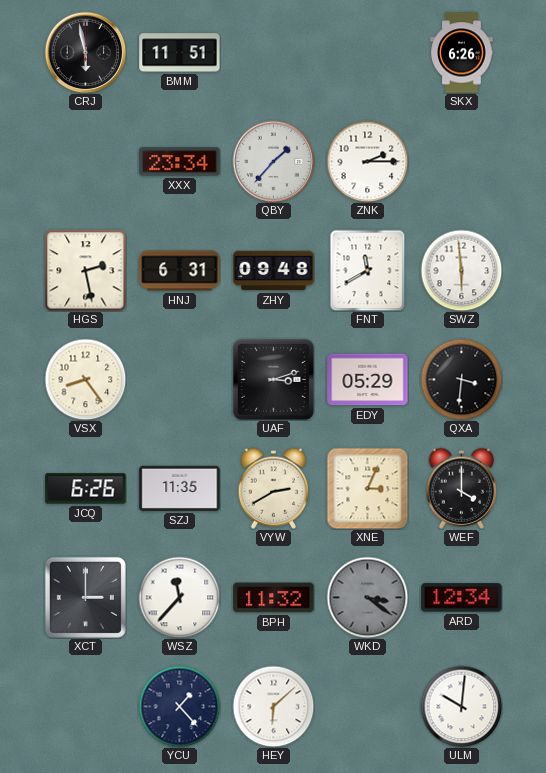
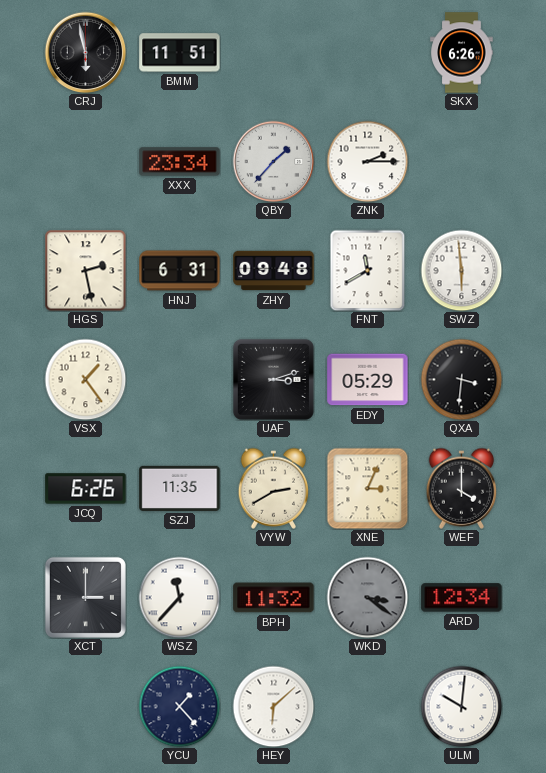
VSX: 8:24 -> 1:24 (85, 379)
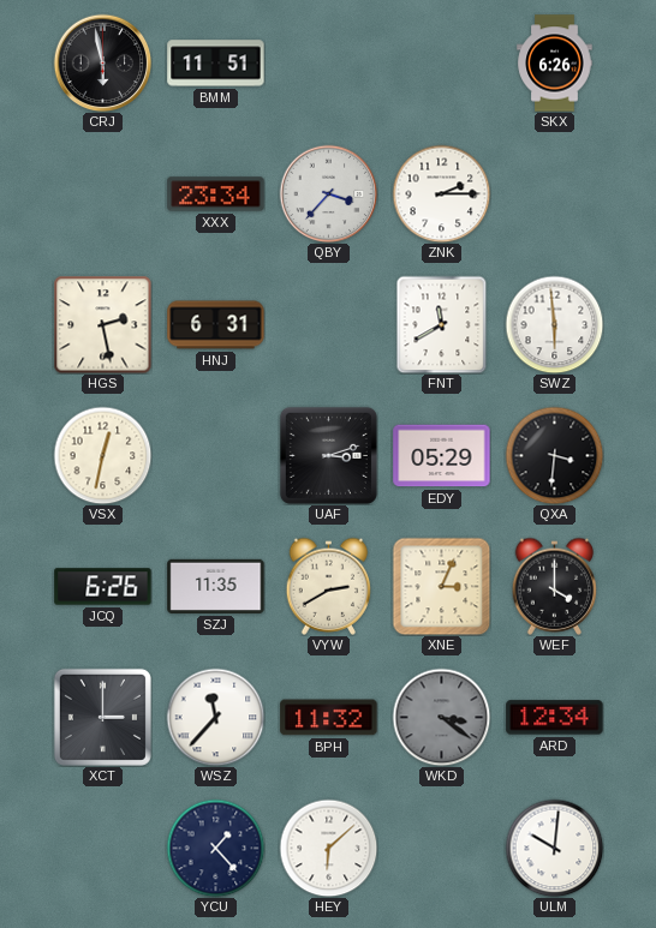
QBY: 1:37 -> 3:37 (328, 193)
ZHY: 09:48 -> none (274, 271)
VSX: 1:24 -> 12:32 (102, 455)
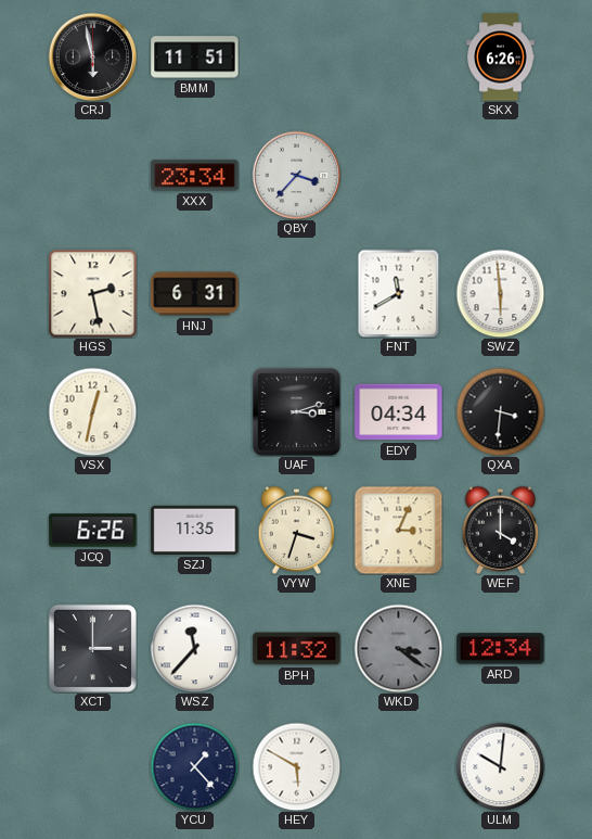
ZNK: 2:15 -> none (441, 193)
EDY: 05:29 -> 04:34 (399, 412)
VYW: 2:40 -> 3:33 (297, 530)
HEY: 6:08 -> 5:50 (296, 766)
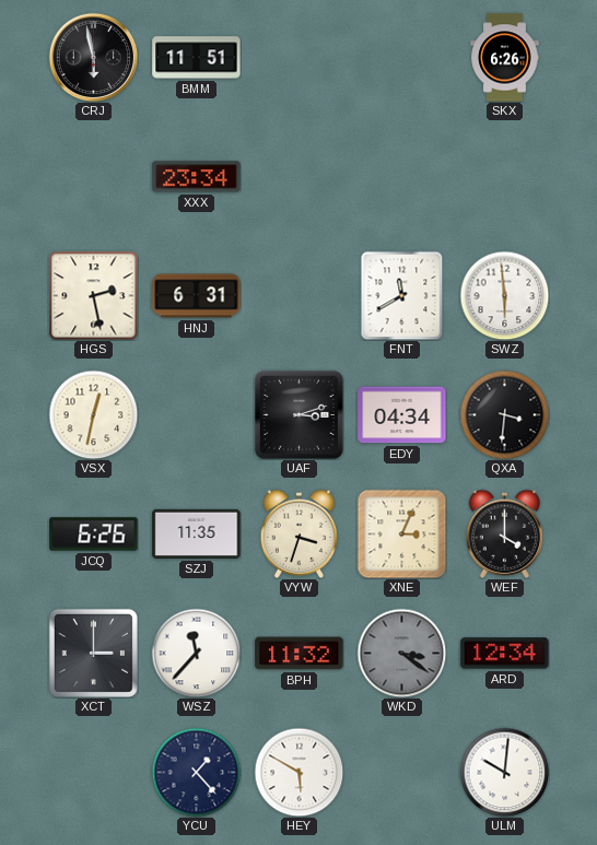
QBY: 3:37 -> none (296, 175)
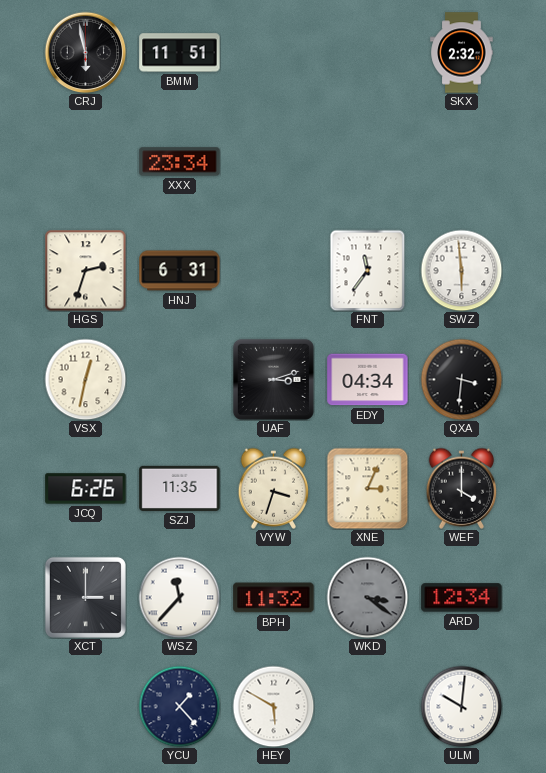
SKX: 6:26 -> 2:32 (462, 53)
HGS: 2:28 -> 2:33 (85, 270)
FNT: 11:40 -> 11:36 (368, 270)
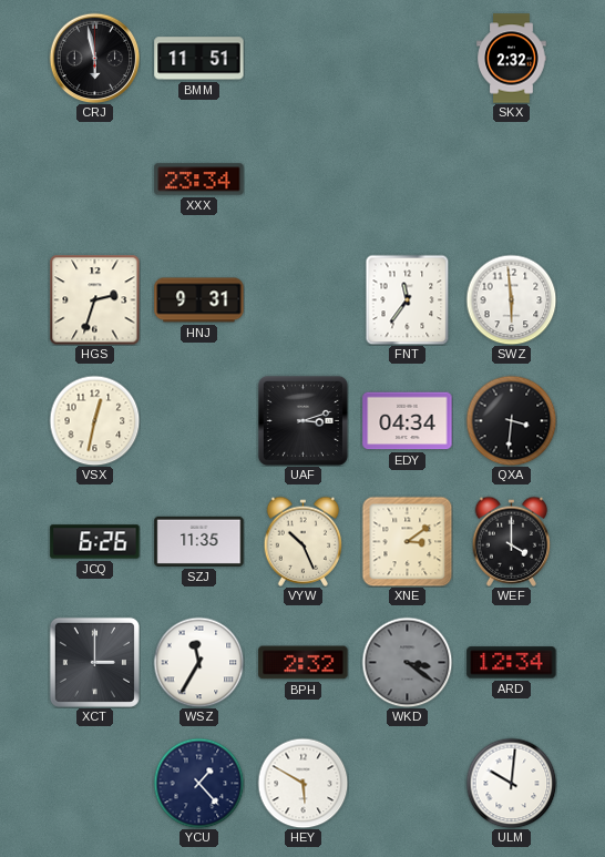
HNJ: 6:31 -> 9:31 (199, 300)
VYW: 3:33 -> 10:26 (304, 541)
XNE: 3:04 -> 3:09 (407, 541)
WSZ: 11:37 -> 11:35 (198, 662)
BPH: 11:32 -> 2:32 (304, 663)
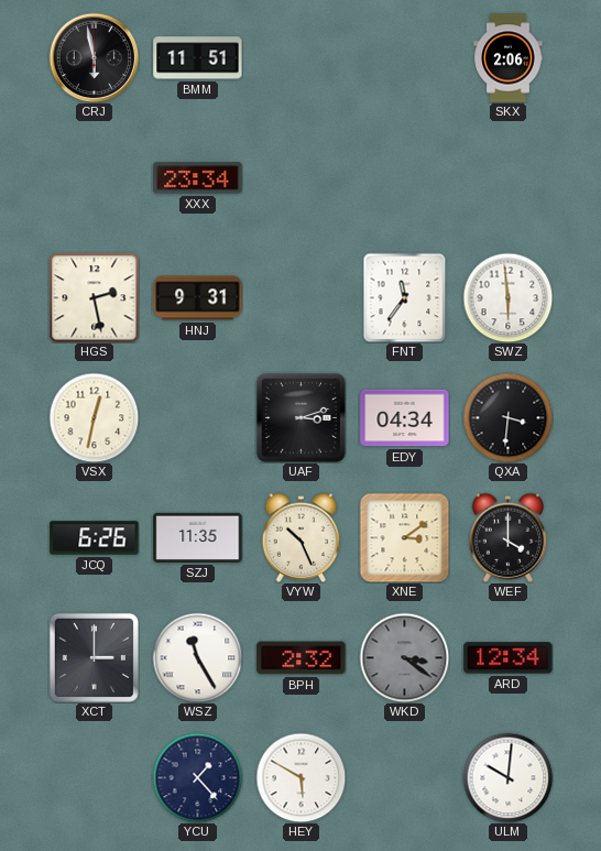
SKX: 2:32 -> 2:06 (509, 58)
HGS: 2:33 -> 2:28 (94, 297)
WSZ: 11:35 -> 11:25 (197, 657)
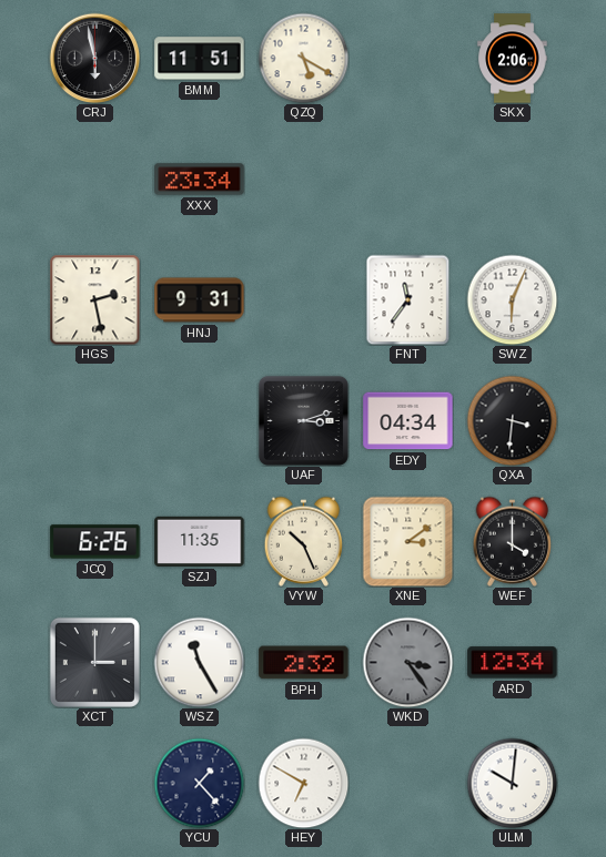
QZQ: none -> 5:20 (303, 58)
SWZ: 5:59 -> 6:04 (512, 299)
VSX: 12:32 -> none (94, 417)
WKD: 3:21 -> 3:24 (407, 662)
HEY: 5:50 -> 6:50 (303, 783)
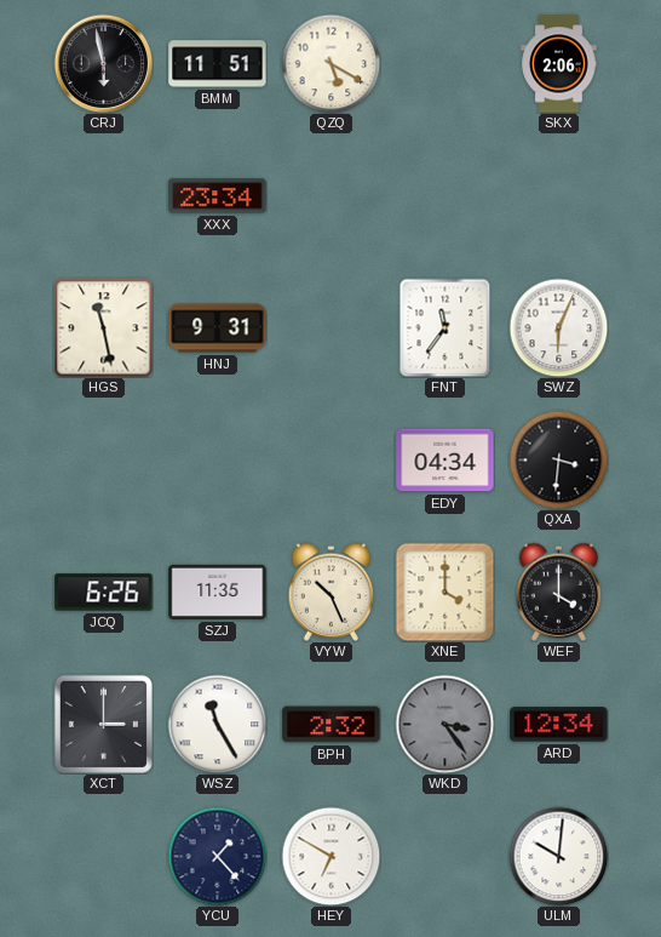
HGS: 2:28 -> 11:28 (103, 327)
UAF: 3:12 -> none (303, 420)
XNE: 3:09 -> 4:00 (444, 592)
